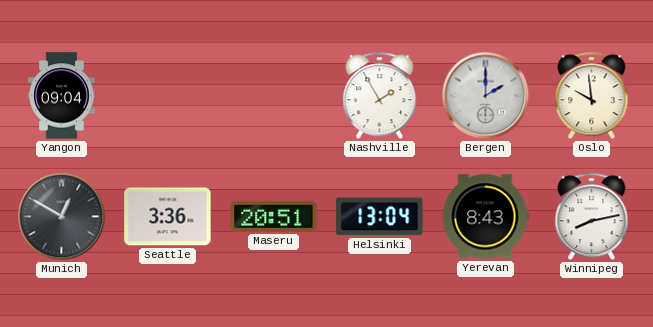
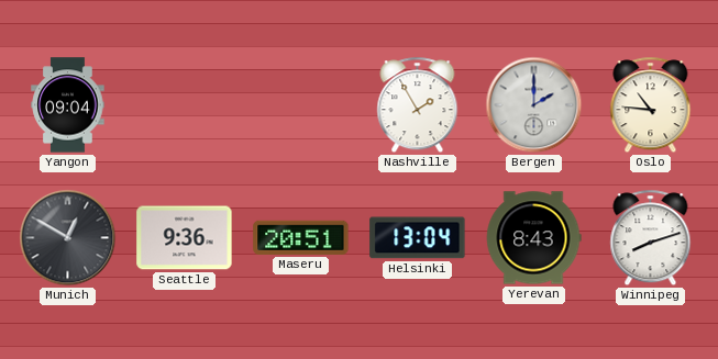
Oslo: 9:59 -> 10:46 (651, 105)
Seattle: 3:36 -> 9:36 (185, 238)
Winnipeg: 8:13 -> 8:12 (651, 238)
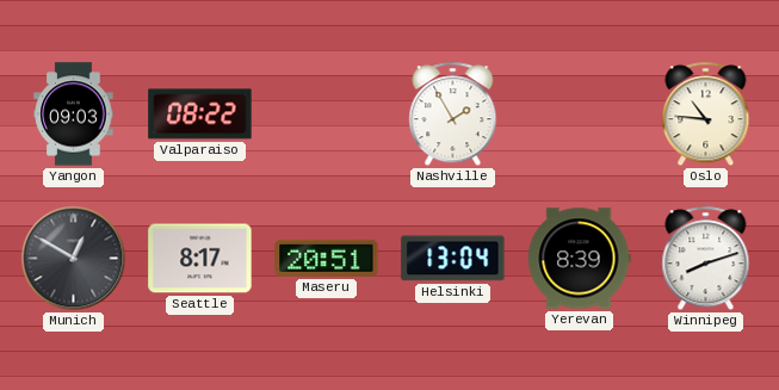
Yangon: 09:04 -> 09:03 (74, 114)
Valparaiso: none -> 08:22 (200, 114)
Bergen: 2:00 -> none (534, 105)
Seattle: 9:36 -> 8:17 (200, 259)
Yerevan: 8:43 -> 8:39 (579, 259)
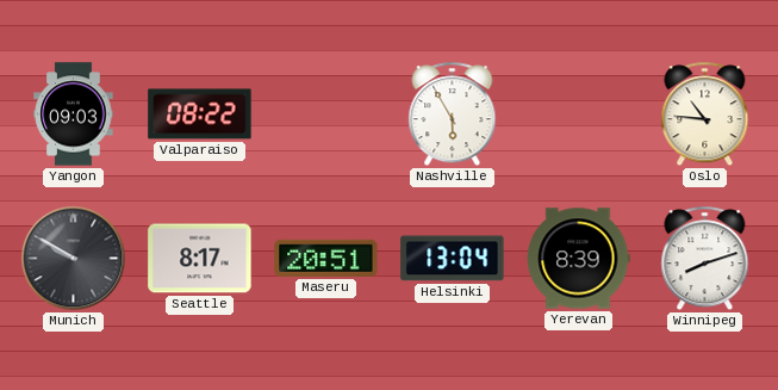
Nashville: 1:55 -> 5:55 (453, 114)
Munich: 12:50 -> 9:50 (74, 259)
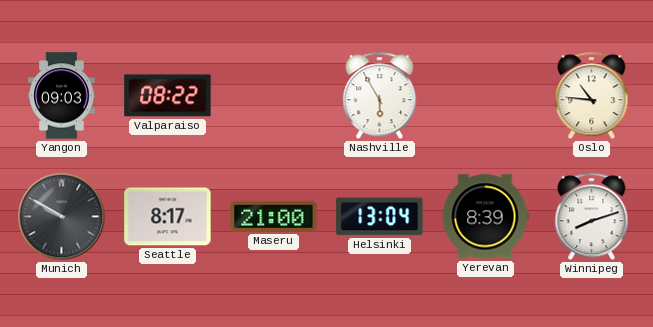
Maseru: 20:51 -> 21:00 (274, 216)
